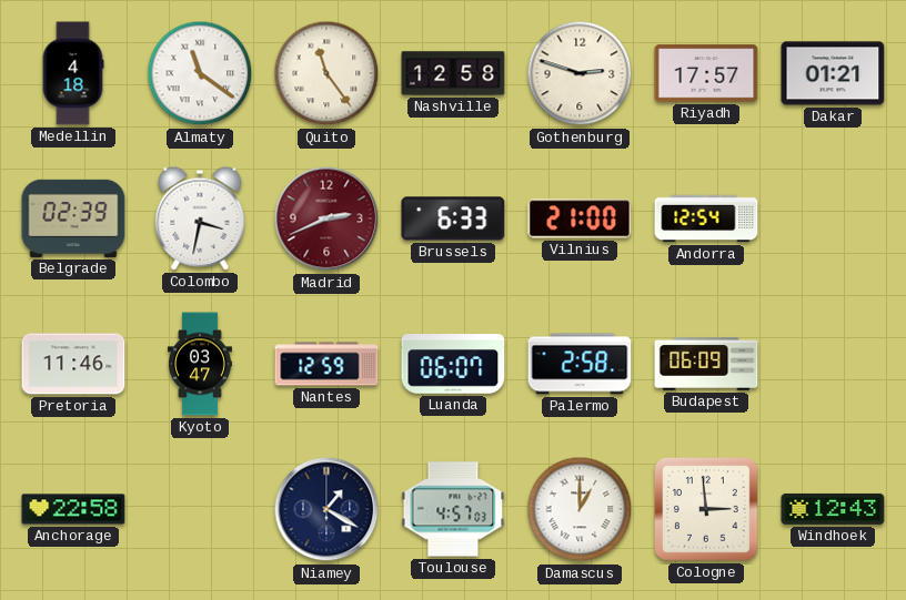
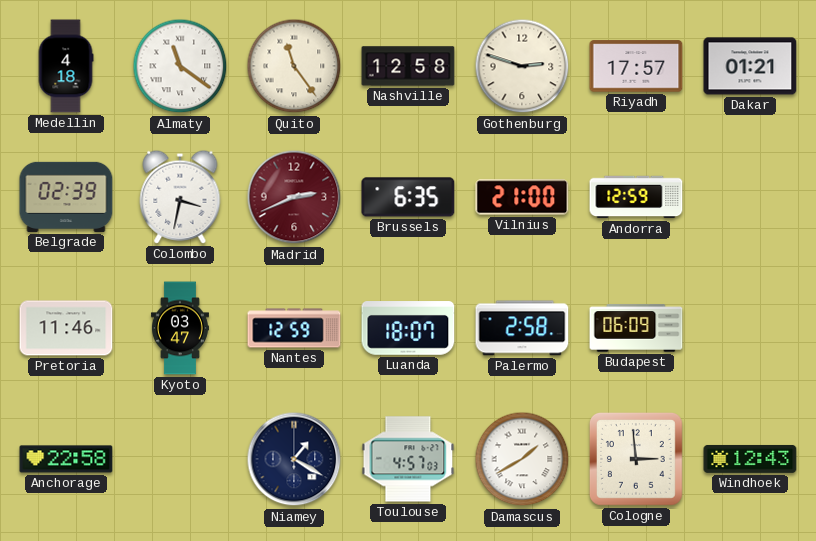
Brussels: 6:33 -> 6:35 (408, 197)
Andorra: 12:54 -> 12:59 (636, 197)
Luanda: 06:07 -> 18:07 (408, 328)
Damascus: 1:00 -> 1:40 (522, 459)
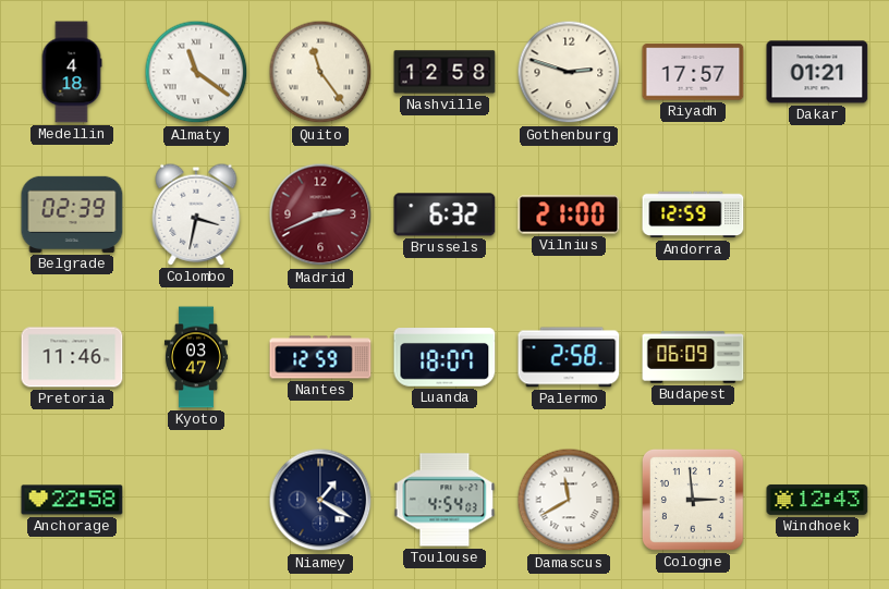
Brussels: 6:35 -> 6:32 (444, 214)
Toulouse: 4:57 -> 4:54 (444, 500)
Damascus: 1:40 -> 11:40 (569, 500)
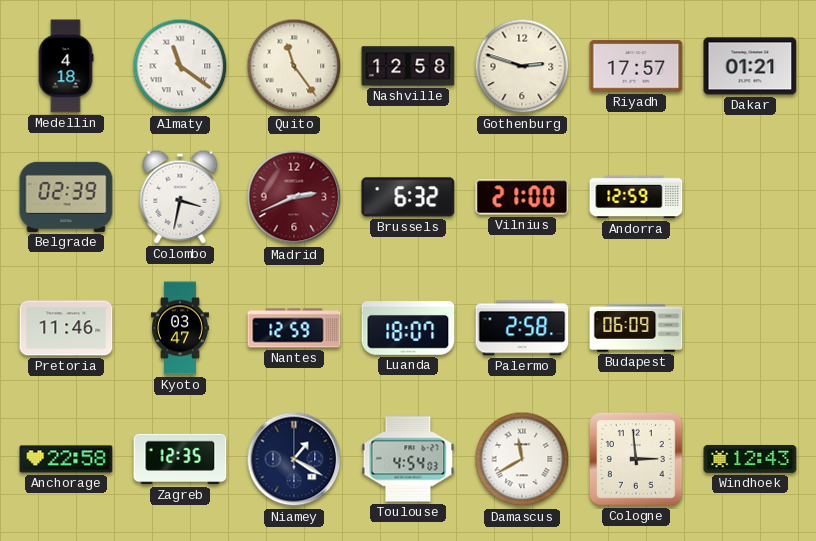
Zagreb: none -> 12:35 (180, 459)
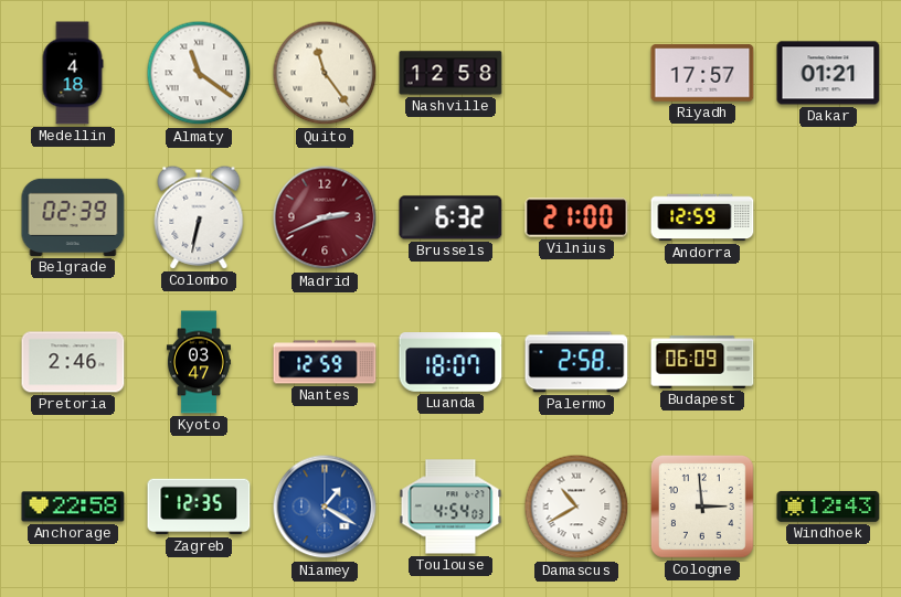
Gothenburg: 2:48 -> none (522, 66)
Colombo: 3:32 -> 6:32 (199, 217)
Pretoria: 11:46 -> 2:46 (73, 362)
Niamey dial: navy -> blue (325, 507)
Damascus: 11:40 -> 10:40 (576, 507)
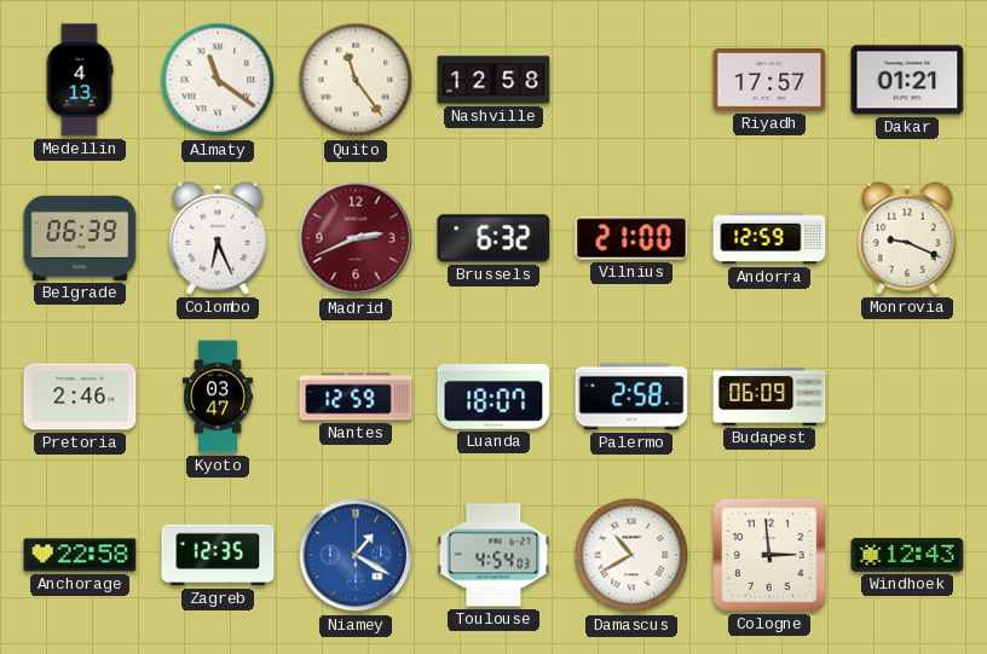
Medellin: 4:18 -> 4:13 (80, 80)
Belgrade: 02:39 -> 06:39 (80, 238)
Colombo: 6:32 -> 6:26 (218, 238)
Monrovia: none -> 9:19 (907, 238)
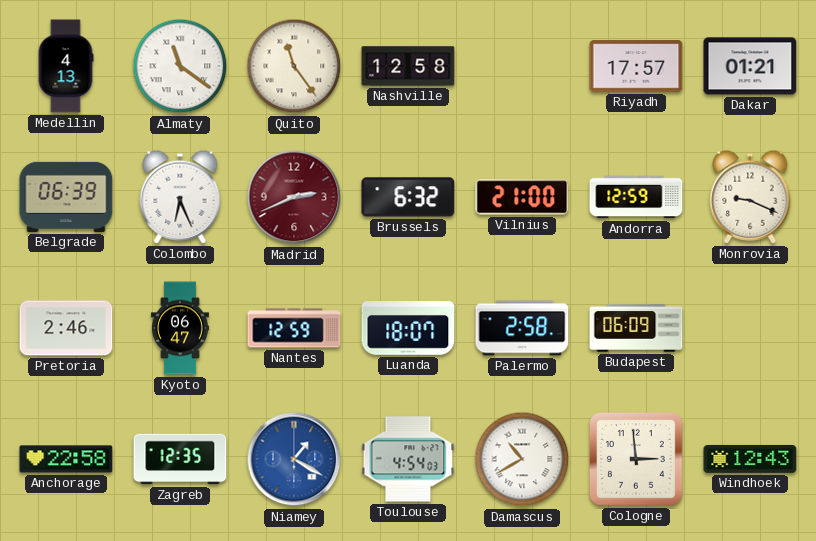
Kyoto: 03:47 -> 06:47 (180, 328)
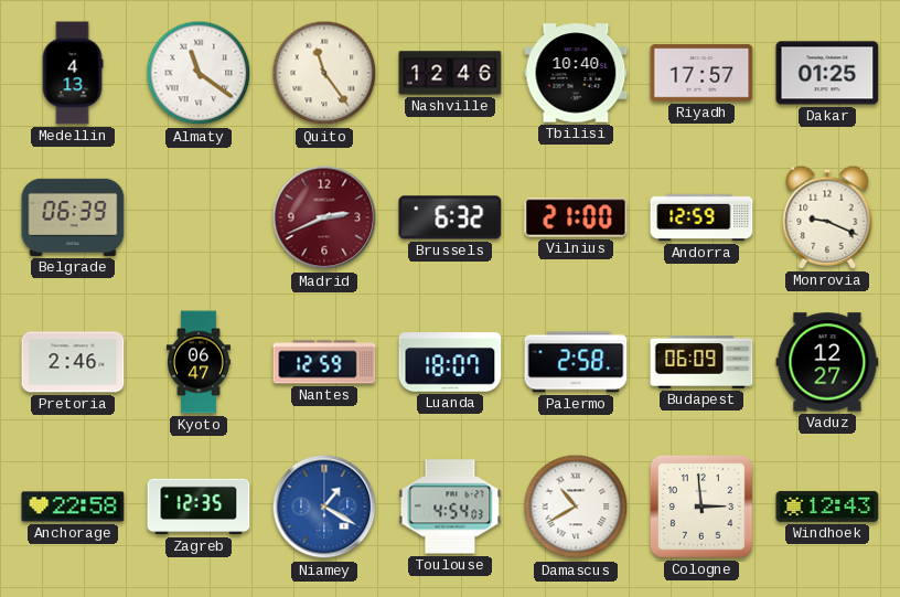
Nashville: 12:58 -> 12:46 (450, 73)
Tbilisi: none -> 10:40 (576, 73)
Dakar: 01:21 -> 01:25 (827, 73)
Colombo: 6:26 -> none (180, 197)
Vaduz: none -> 12:27 (827, 362)
